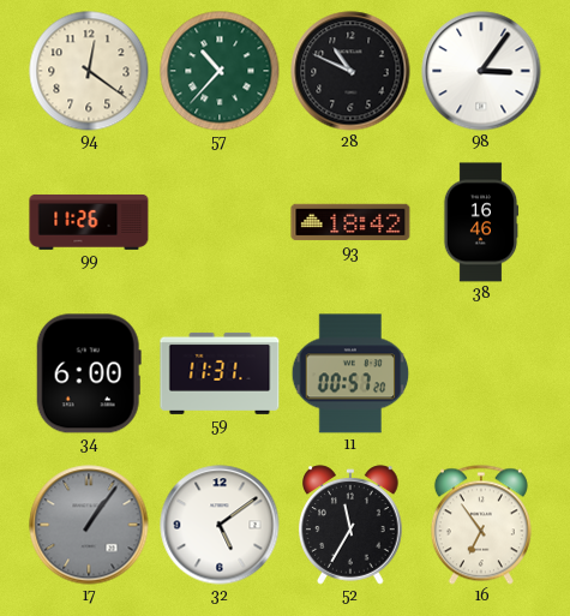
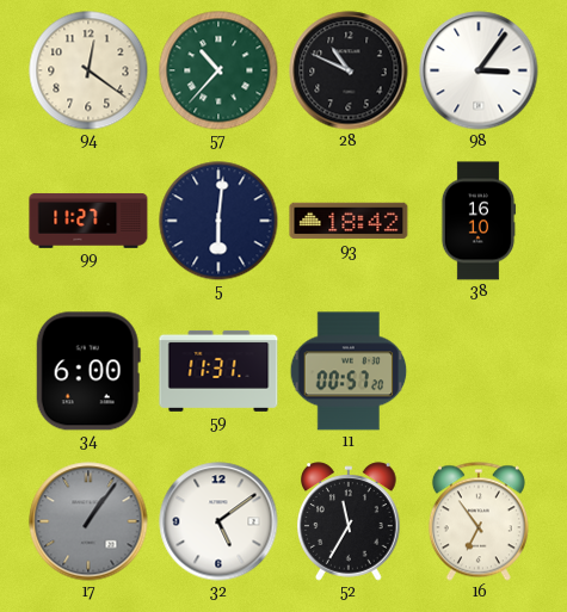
99: 11:26 -> 11:27 (88, 221)
5: none -> 6:01 (218, 221)
38: 16:46 -> 16:10 (479, 221)
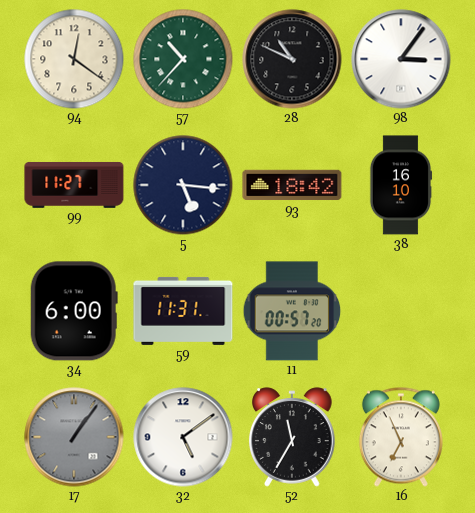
5: 6:01 -> 5:16 (183, 185)
16: 6:54 -> 6:56 (401, 437)
